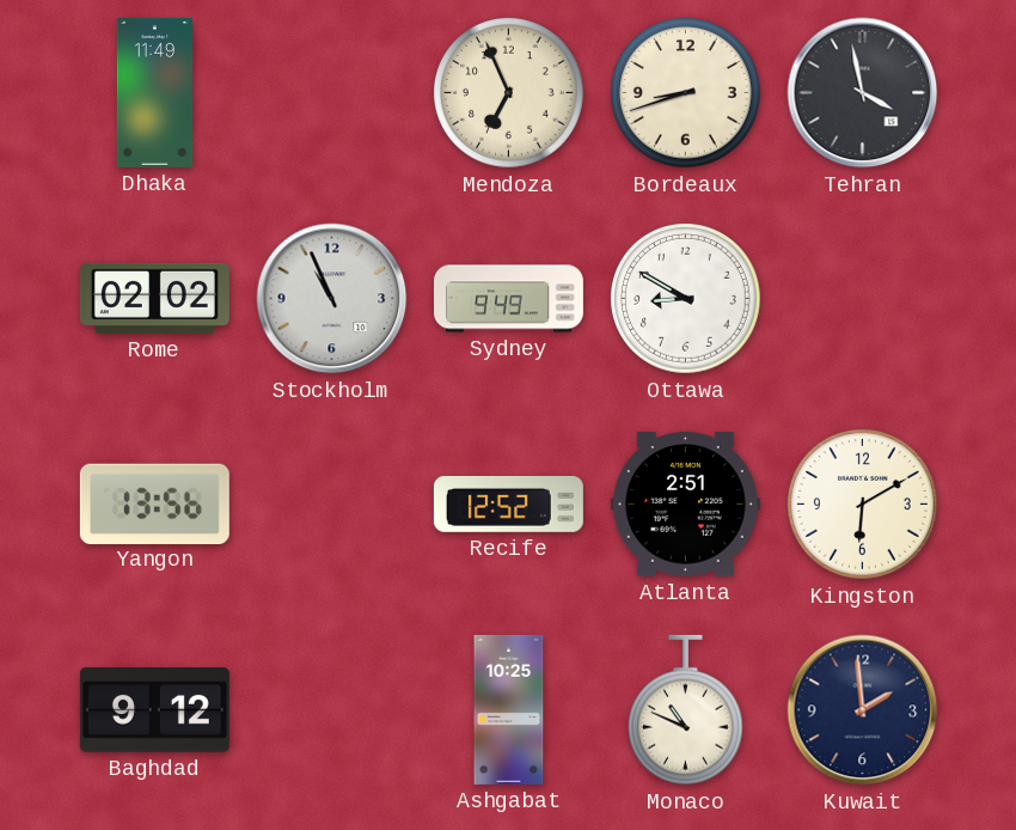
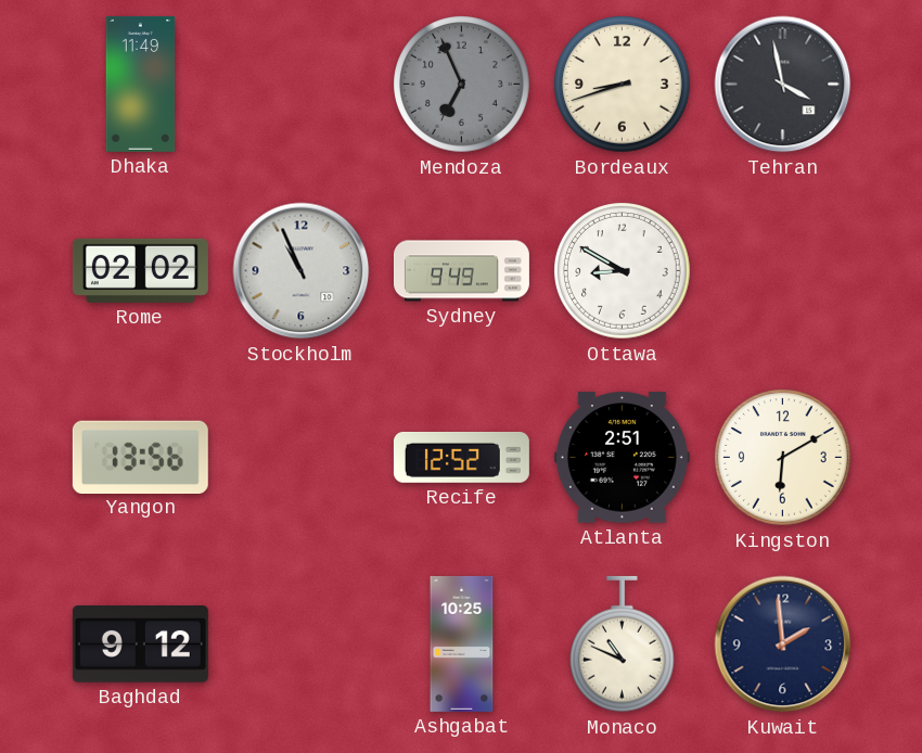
Mendoza dial: cream -> grey (462, 85)
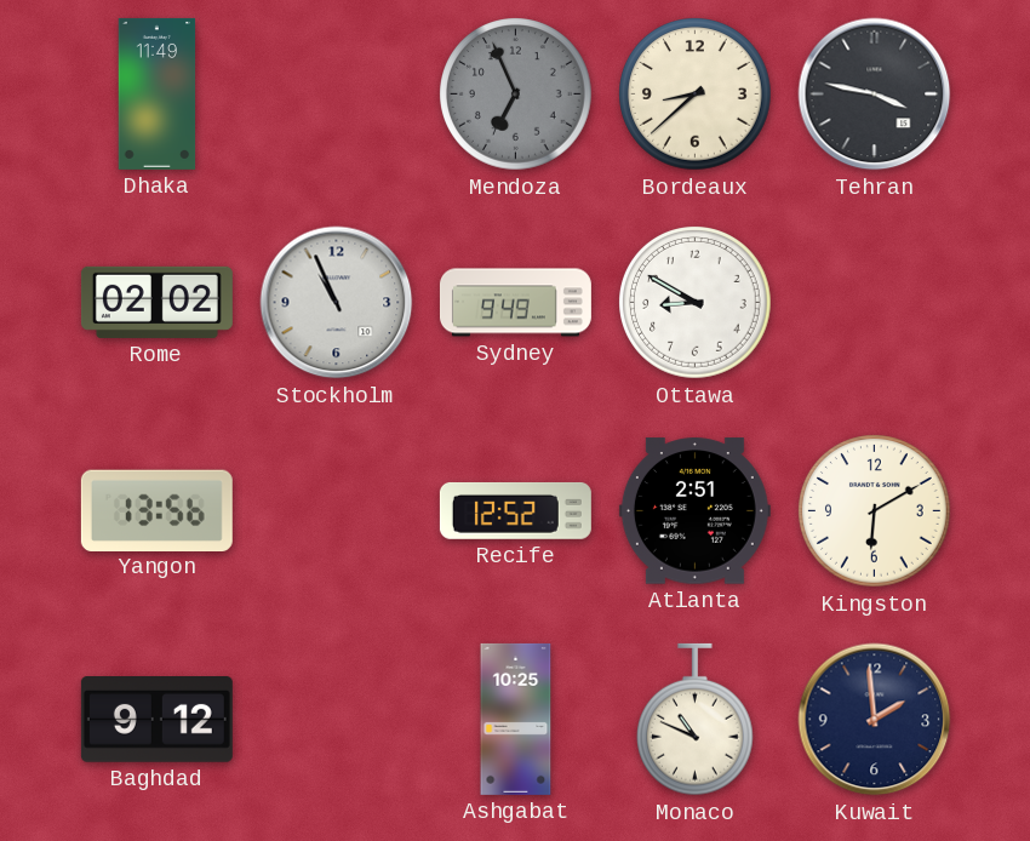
Bordeaux: 8:42 -> 8:38 (696, 95)
Tehran: 3:58 -> 3:47 (875, 95)
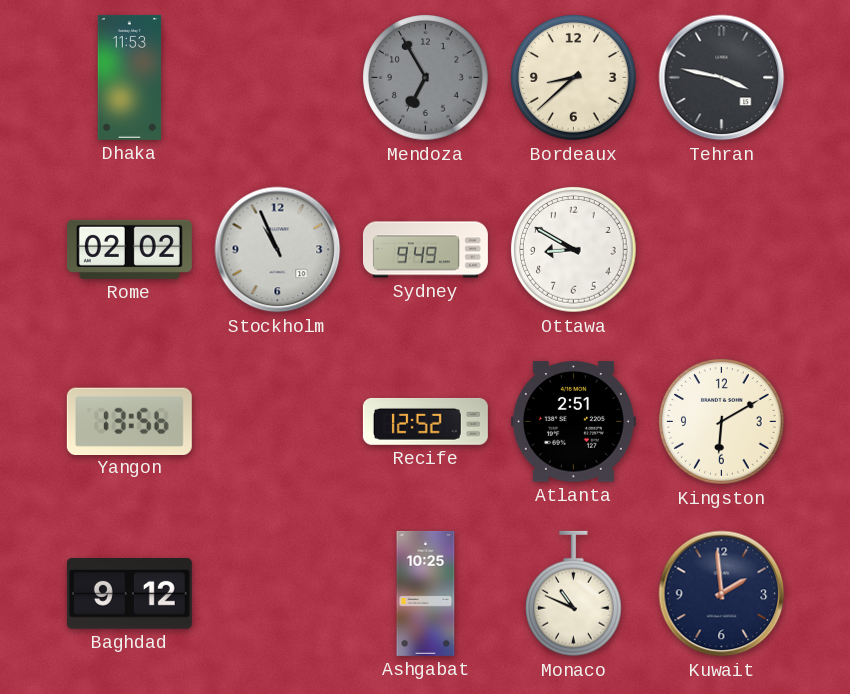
Dhaka: 11:49 -> 11:53 (130, 77)
Mendoza: 6:56 -> 6:55 (426, 78)
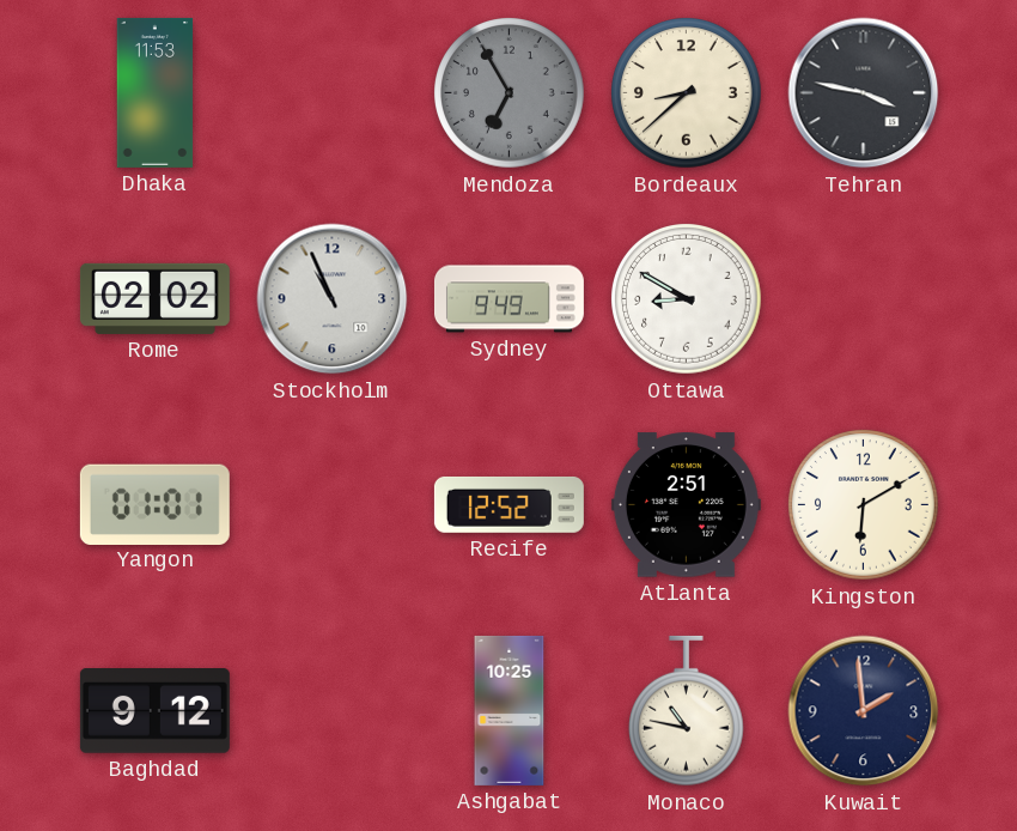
Yangon: 13:56 -> 01:01 (154, 504)
Monaco: 10:49 -> 10:47 (687, 711)
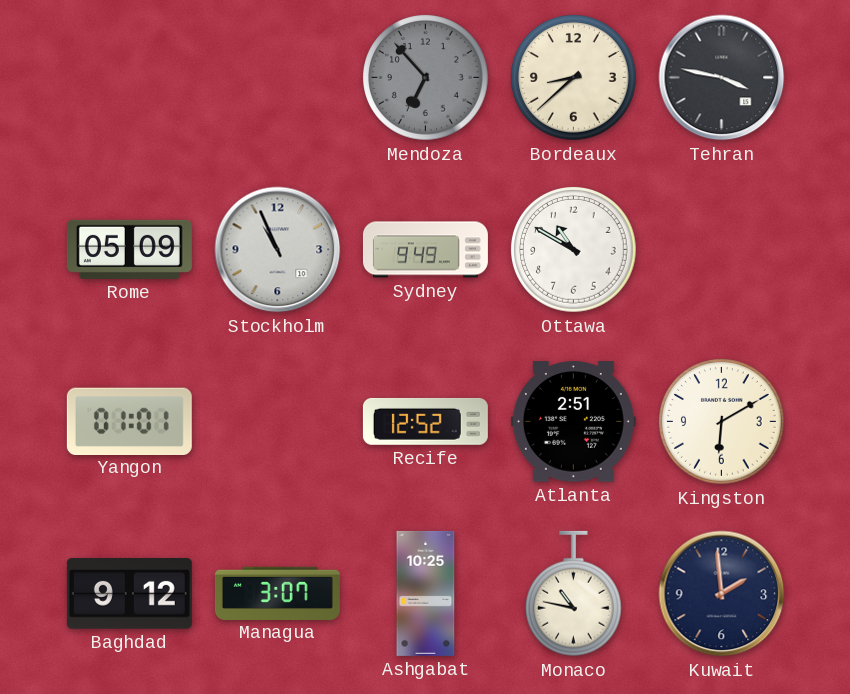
Dhaka: 11:53 -> none (156, 92)
Mendoza: 6:55 -> 6:53 (426, 78)
Rome: 02:02 -> 05:09 (129, 249)
Ottawa: 8:50 -> 10:50 (574, 250)
Managua: none -> 3:07 (277, 593)
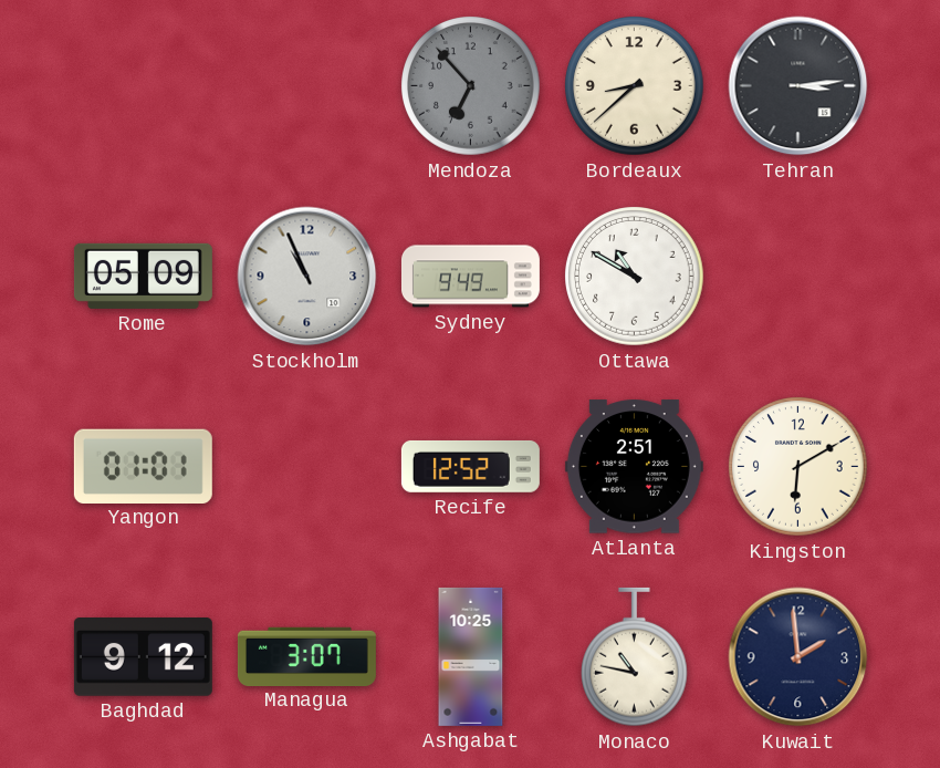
Tehran: 3:47 -> 3:14 (798, 86)
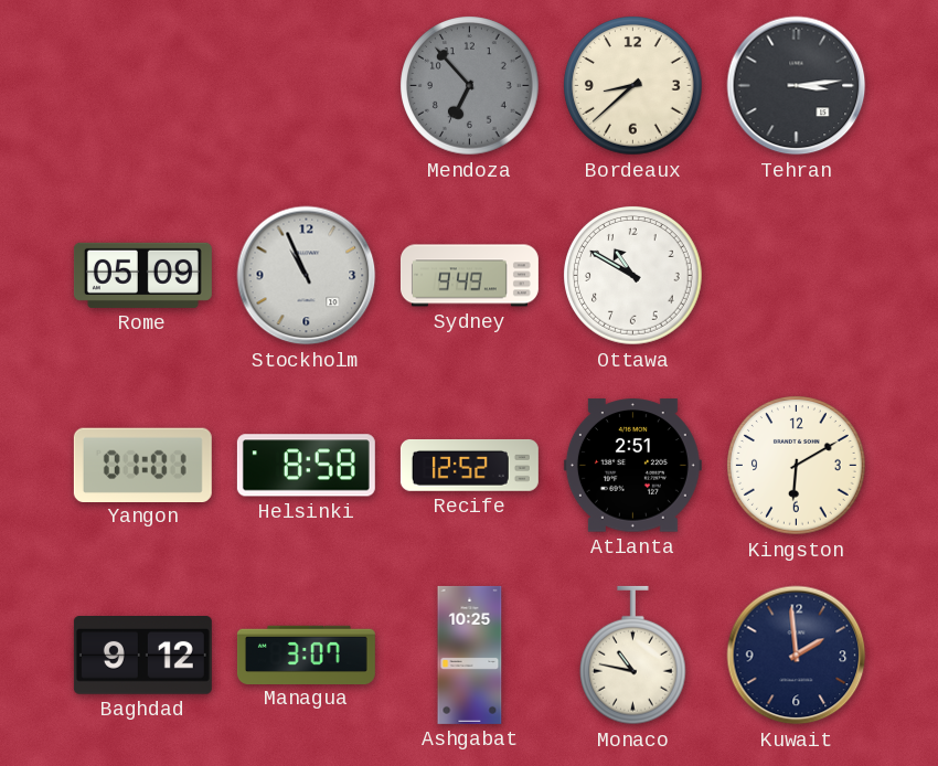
Helsinki: none -> 8:58 (306, 466)
